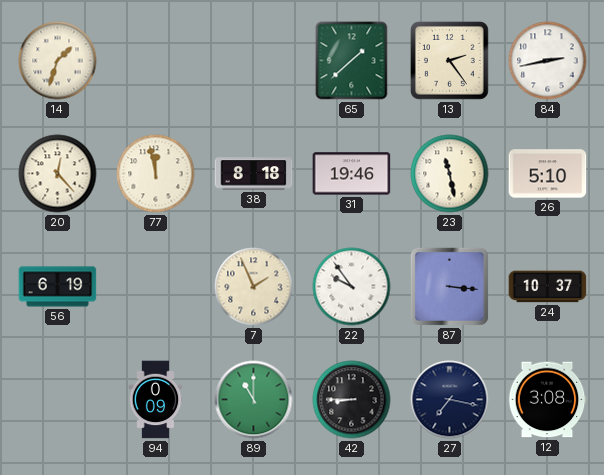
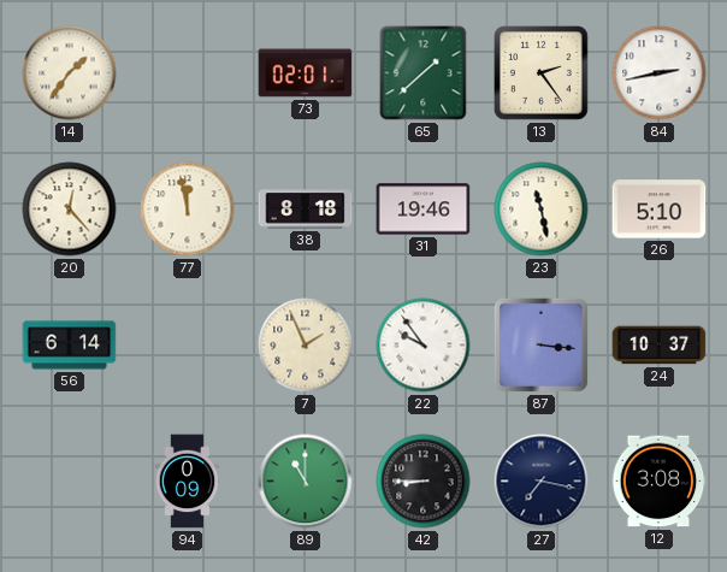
14: 1:33 -> 1:36 (70, 73)
73: none -> 02:01 (306, 73)
56: 6:19 -> 6:14 (70, 346)
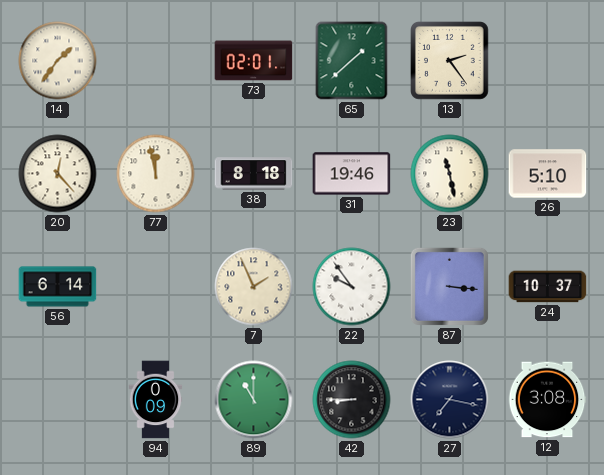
84: 2:43 -> none (660, 73)
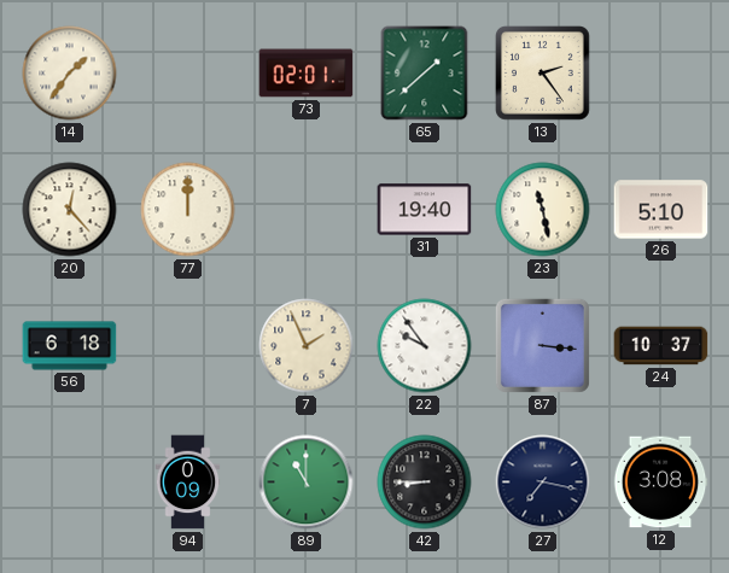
77: 11:58 -> 12:00 (188, 210)
38: 8:18 -> none (254, 174)
31: 19:46 -> 19:40 (425, 210)
56: 6:14 -> 6:18 (70, 346)
